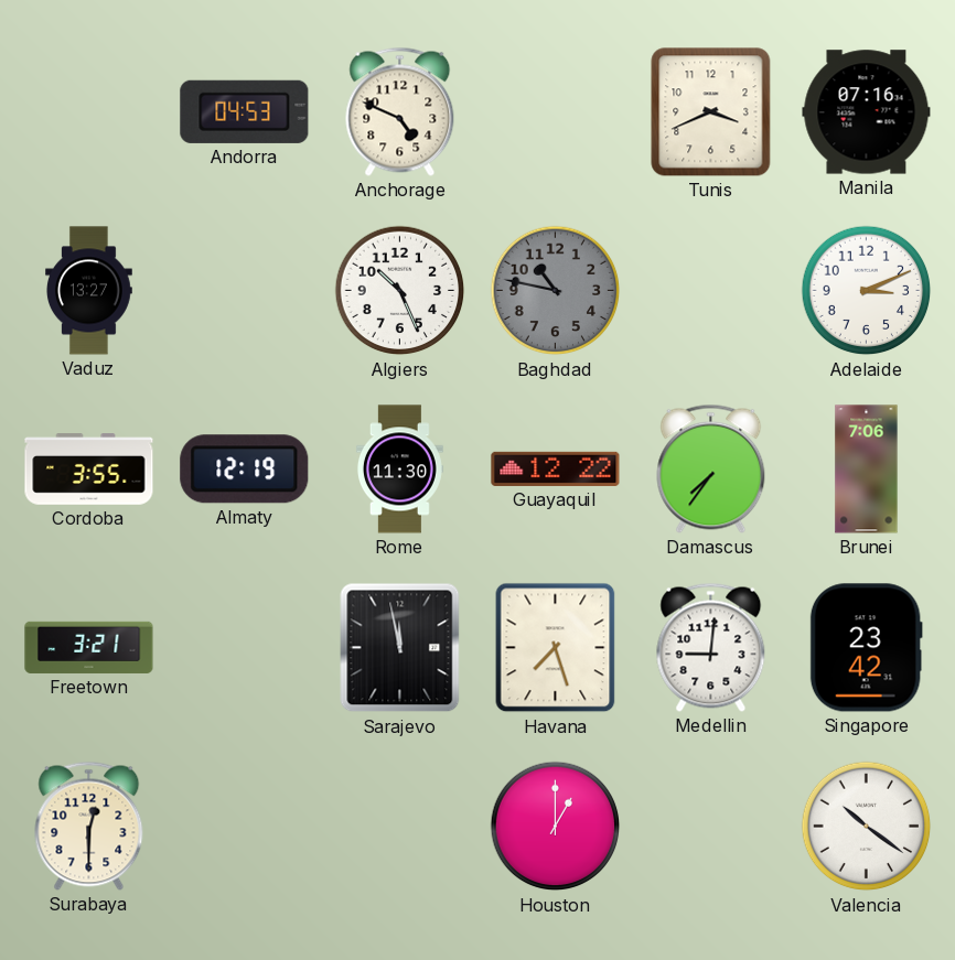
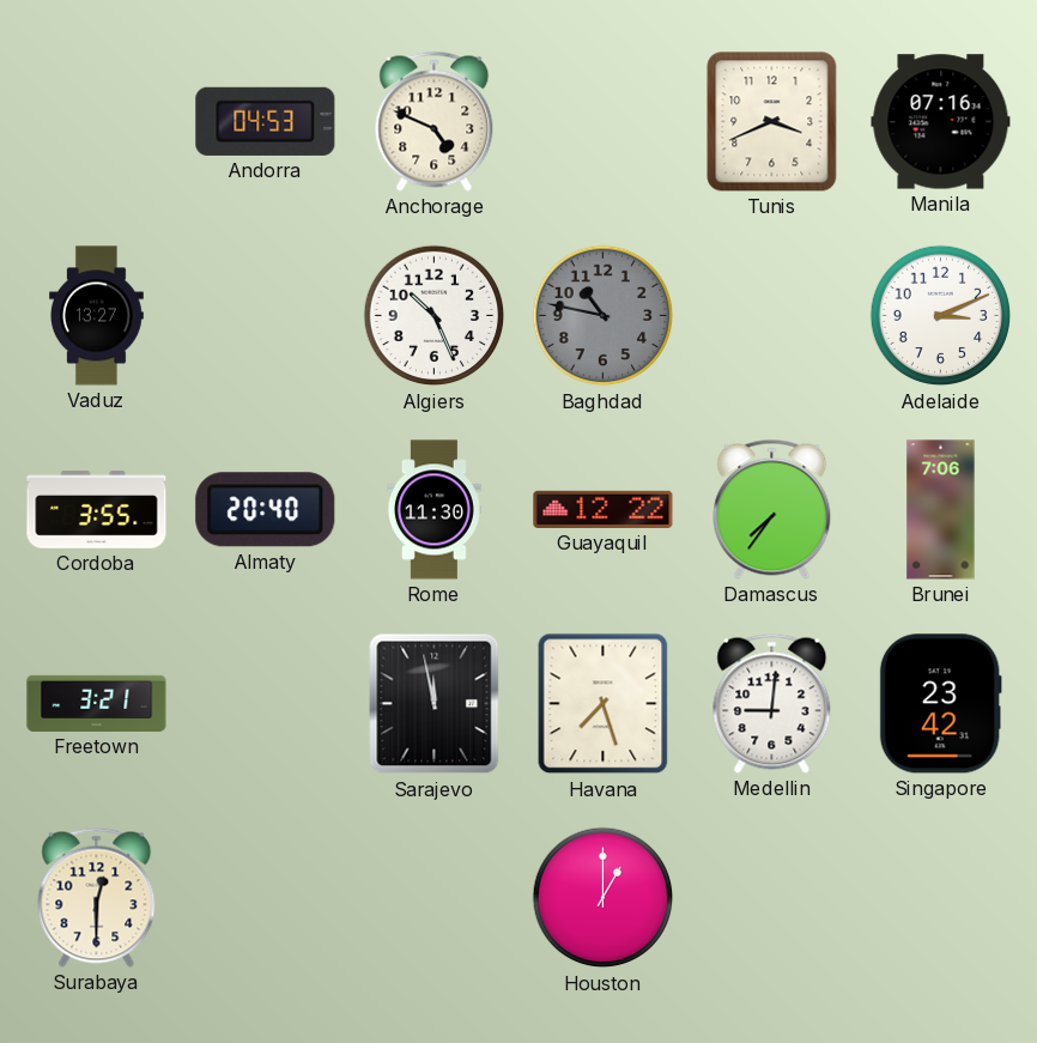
Almaty: 12:19 -> 20:40 (266, 510)
Valencia: 10:21 -> none (867, 827)
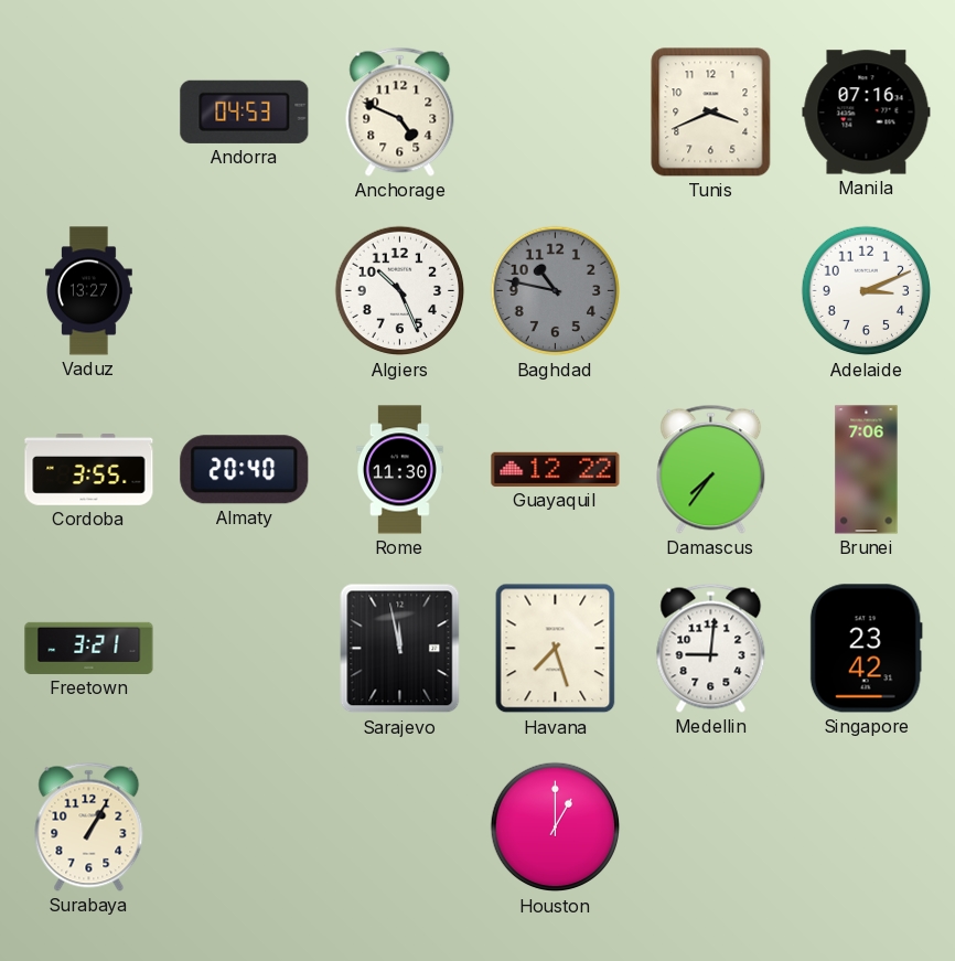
Surabaya: 12:30 -> 1:05 (89, 826)
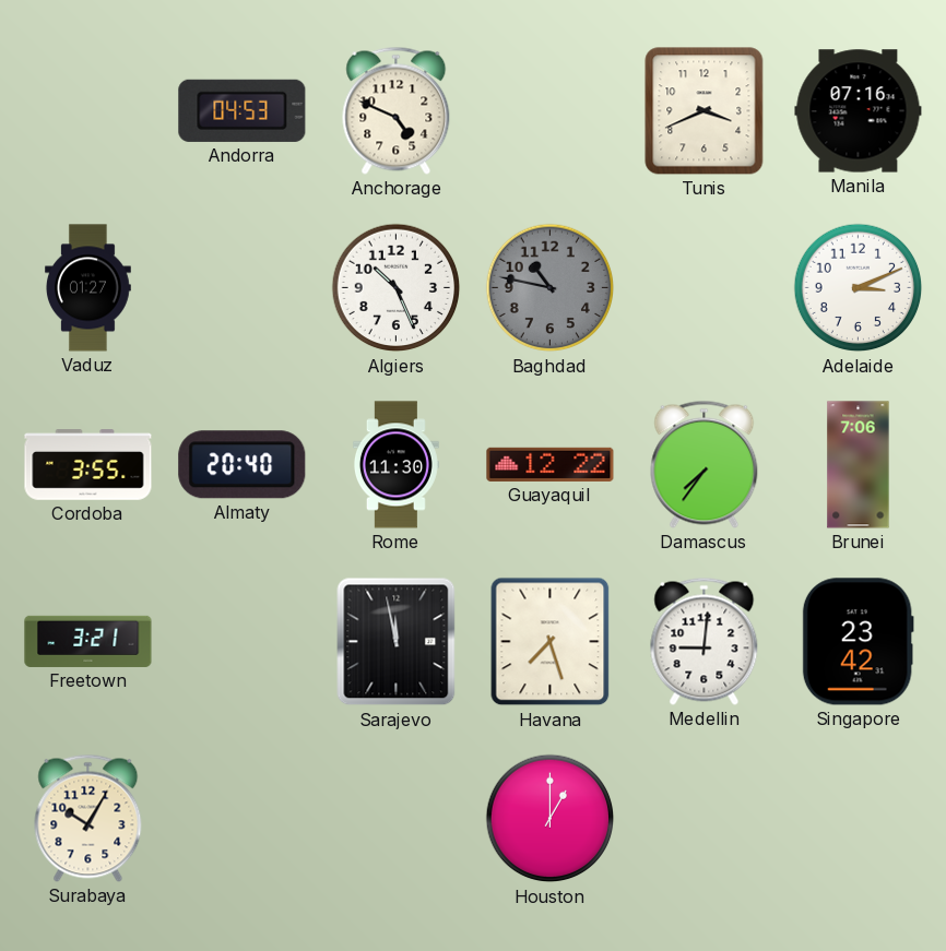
Vaduz: 13:27 -> 01:27 (88, 288)
Surabaya: 1:05 -> 10:05 (88, 818)
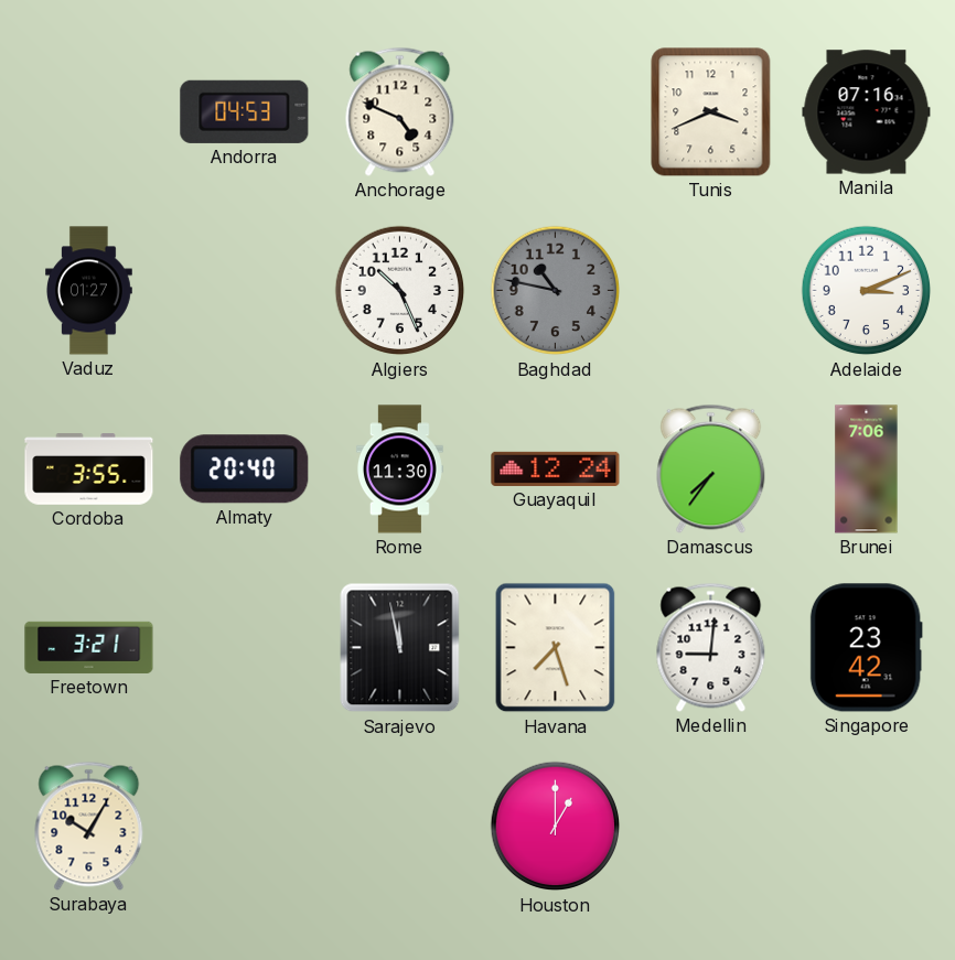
Guayaquil: 12:22 -> 12:24 (556, 468)
